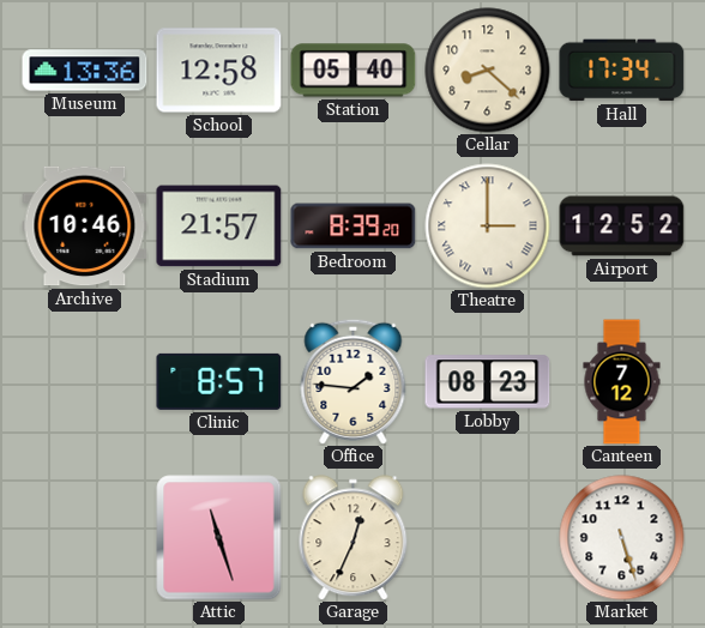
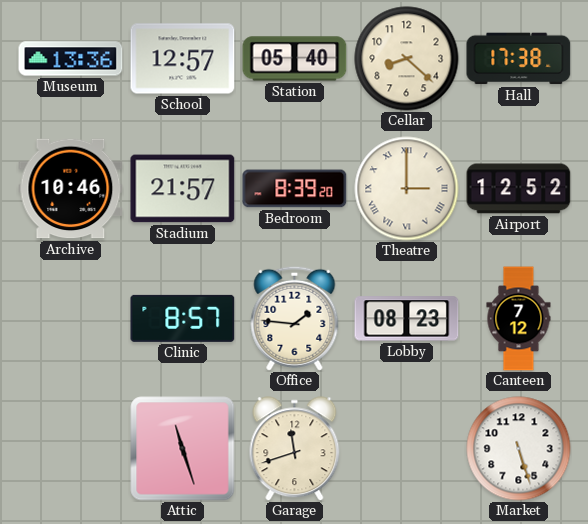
School: 12:58 -> 12:57 (183, 59)
Hall: 17:34 -> 17:38 (519, 59)
Garage: 12:34 -> 11:42 (295, 449)
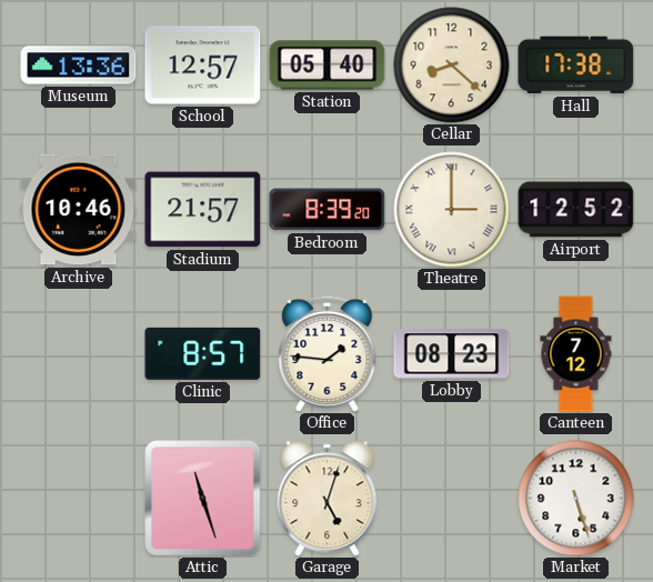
Garage: 11:42 -> 5:03 (328, 499)
